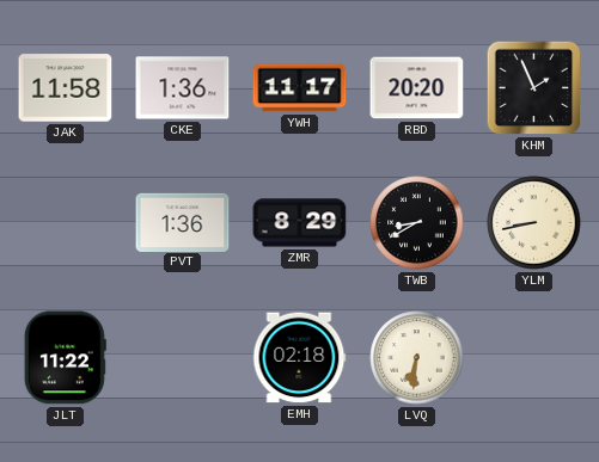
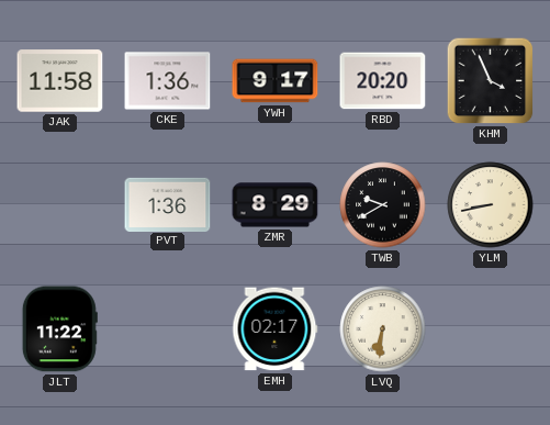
YWH: 11:17 -> 9:17 (276, 81)
KHM: 1:56 -> 3:56 (491, 81)
TWB: 8:40 -> 9:40 (383, 205)
EMH: 02:18 -> 02:17 (276, 329)
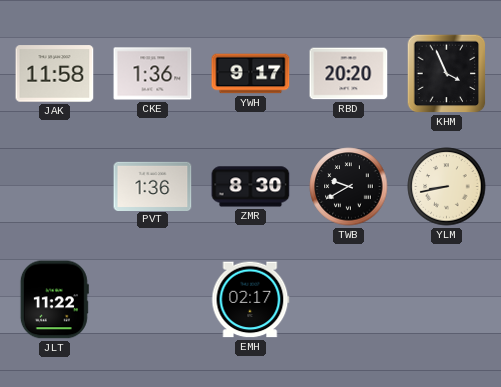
ZMR: 8:29 -> 8:30 (251, 187)
LVQ: 6:31 -> none (383, 329)
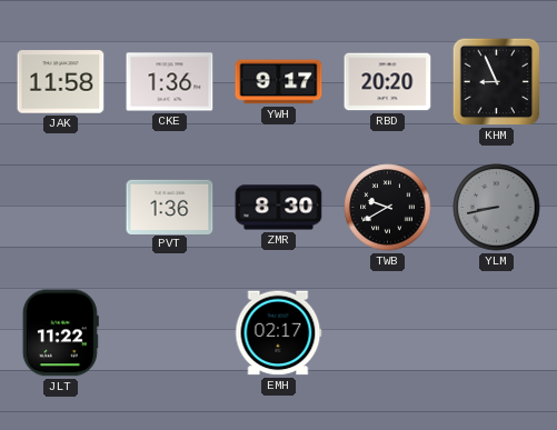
KHM: 3:56 -> 8:56 (497, 82)
YLM dial: cream -> grey (497, 208)
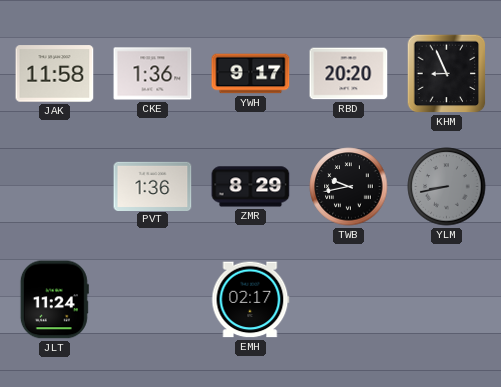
ZMR: 8:30 -> 8:29 (251, 187)
TWB: 9:40 -> 9:43 (349, 187)
JLT: 11:22 -> 11:24 (54, 300)
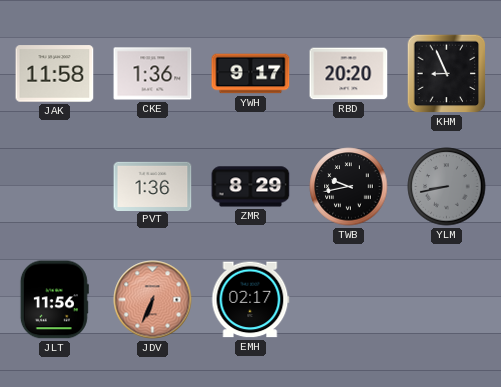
JLT: 11:24 -> 11:56 (54, 300)
JDV: none -> 6:34 (153, 300)
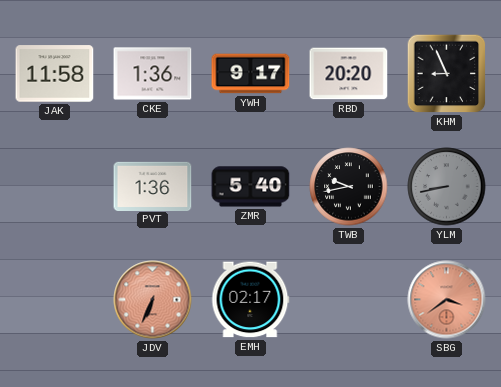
ZMR: 8:29 -> 5:40 (251, 187)
JLT: 11:56 -> none (54, 300)
SBG: none -> 3:39 (447, 300)
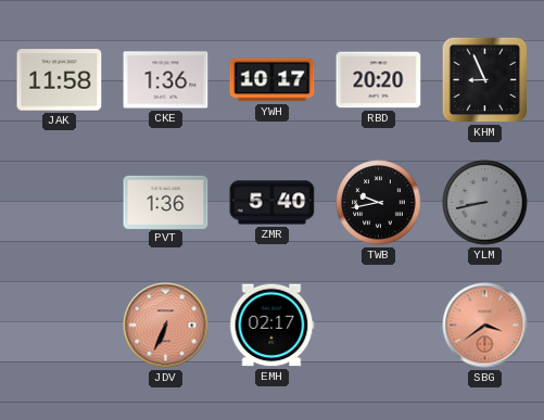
YWH: 9:17 -> 10:17 (273, 80)
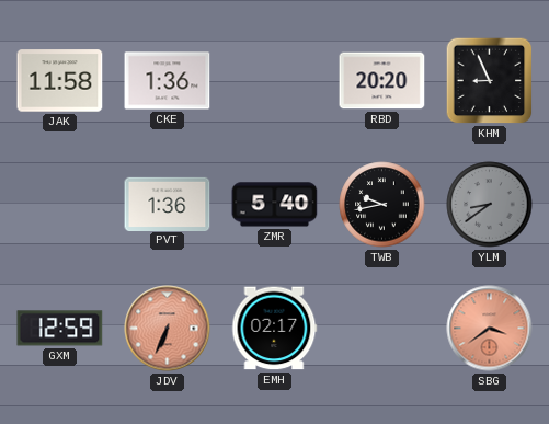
YWH: 10:17 -> none (273, 80)
YLM: 8:43 -> 8:39 (490, 205)
GXM: none -> 12:59 (60, 329)
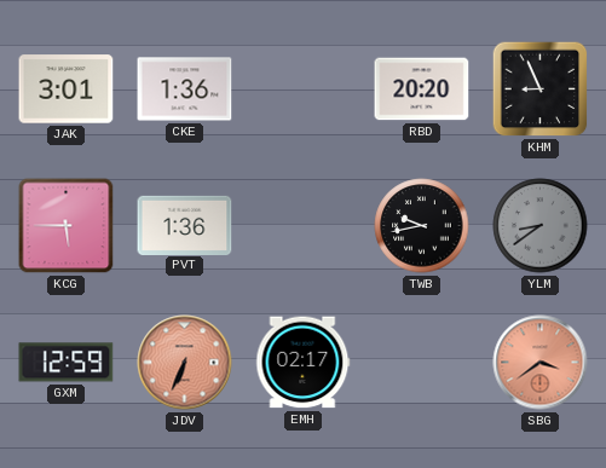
JAK: 11:58 -> 3:01 (67, 89)
KCG: none -> 5:45 (67, 226)
ZMR: 5:40 -> none (275, 205)
